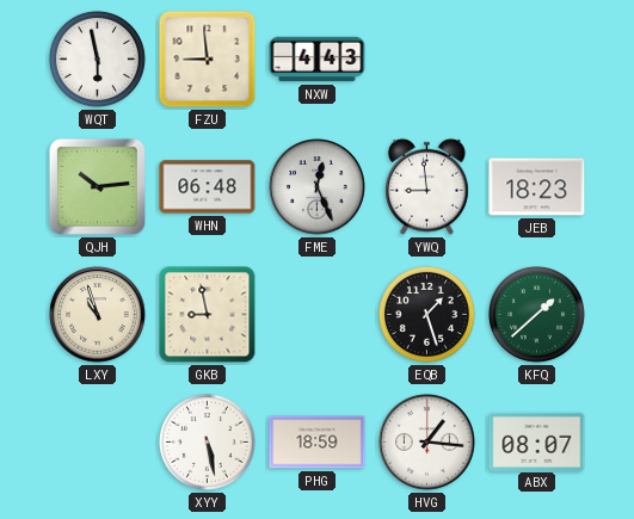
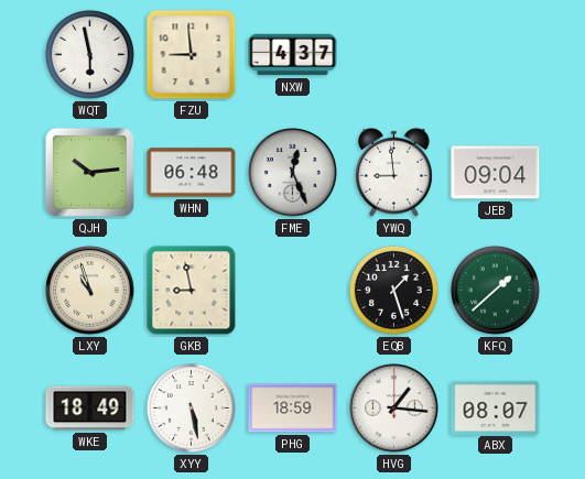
NXW: 4:43 -> 4:37 (293, 55)
JEB: 18:23 -> 09:04 (496, 173)
WKE: none -> 18:49 (90, 409)
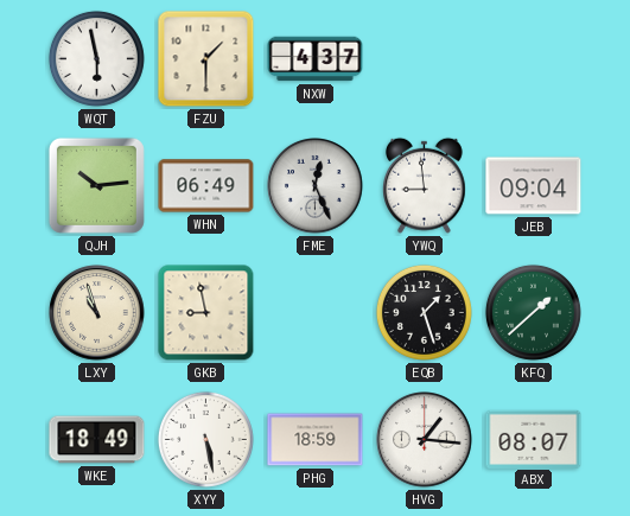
FZU: 8:59 -> 1:30 (206, 59)
WHN: 06:48 -> 06:49 (206, 186)
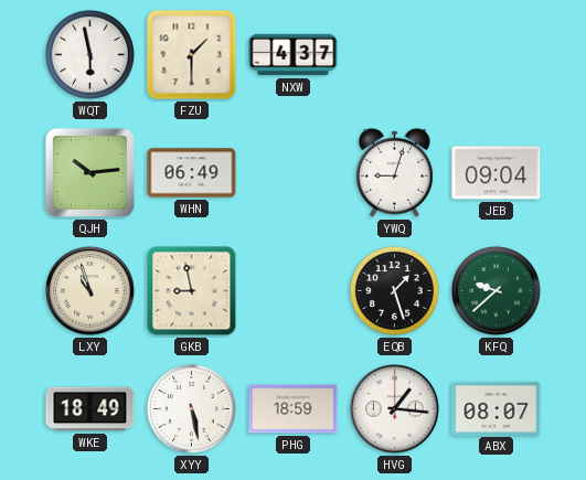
FME: 12:26 -> none (316, 186)
YWQ: 8:59 -> 9:03 (395, 172)
KFQ: 1:38 -> 9:38 (496, 290)
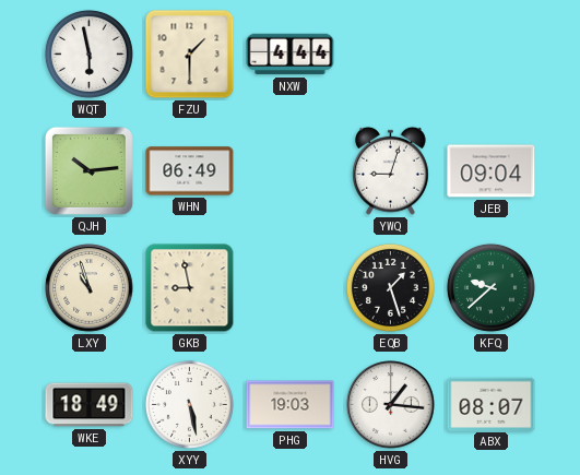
NXW: 4:37 -> 4:44 (291, 55)
PHG: 18:59 -> 19:03 (291, 405)
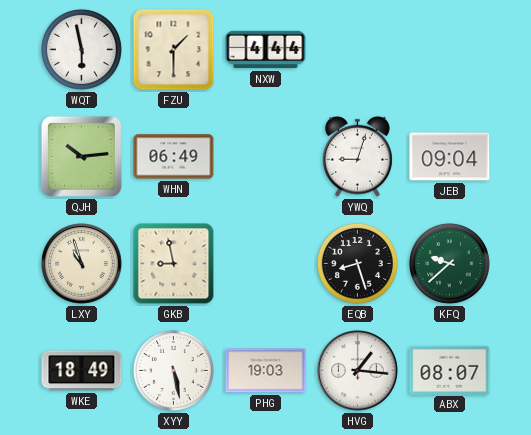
EQB: 1:27 -> 8:27 (357, 263)
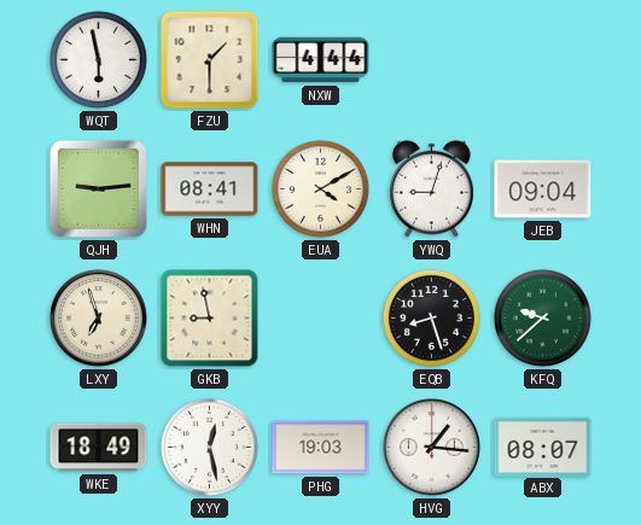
QJH: 10:14 -> 9:14 (98, 188)
WHN: 06:49 -> 08:41 (210, 189)
EUA: none -> 4:10 (320, 188)
LXY: 10:57 -> 6:57 (99, 319)
XYY: 5:28 -> 12:28 (209, 447)
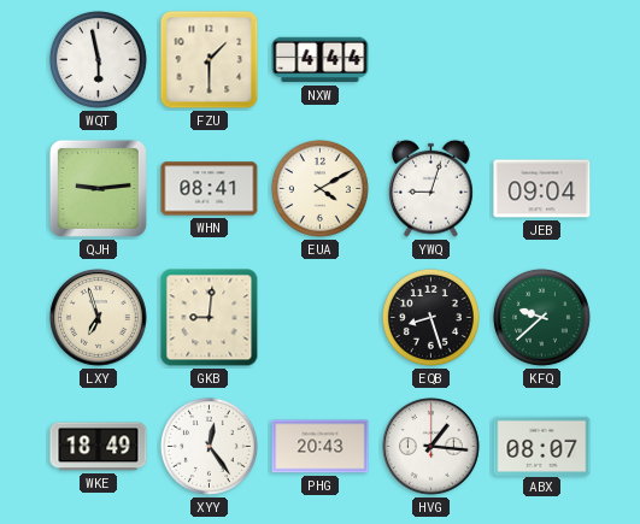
GKB: 8:58 -> 9:01 (210, 318)
XYY: 12:28 -> 12:24 (209, 446)
PHG: 19:03 -> 20:43 (321, 447)
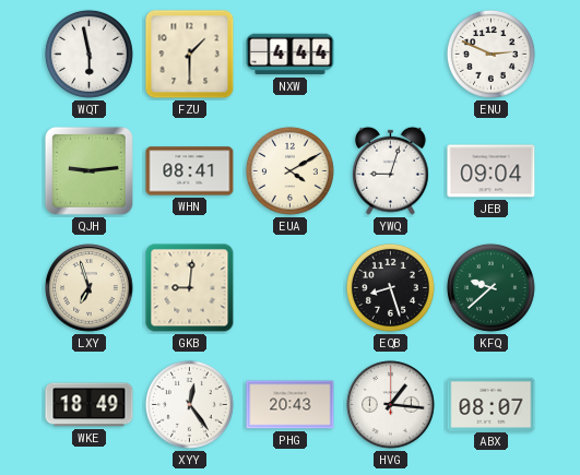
ENU: none -> 2:49 (490, 54)
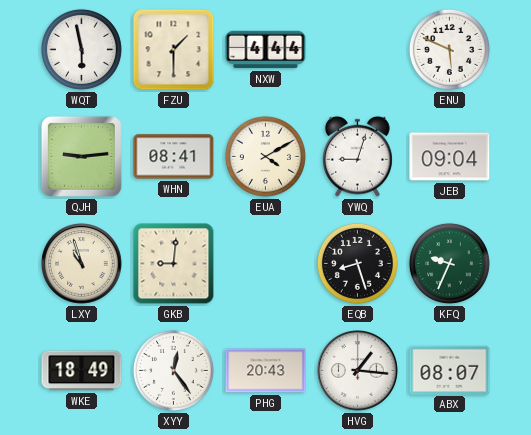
ENU: 2:49 -> 5:49 (449, 49)
LXY: 6:57 -> 10:57 (82, 264)
KFQ: 9:38 -> 9:34 (449, 263)
